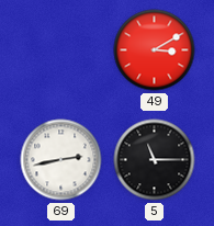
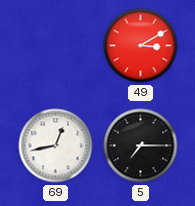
69: 2:43 -> 12:43 (56, 146)
5: 11:15 -> 7:15 (141, 146)
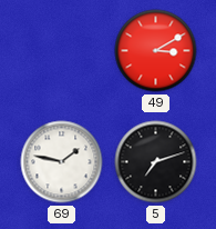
69: 12:43 -> 1:47 (62, 162)
5: 7:15 -> 7:12 (156, 162)
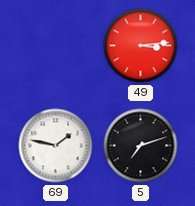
49: 3:10 -> 3:14 (141, 46)
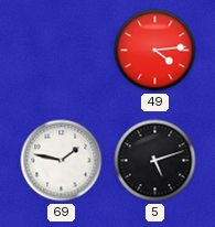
49: 3:14 -> 4:14 (155, 51)
5: 7:12 -> 5:12 (155, 161)
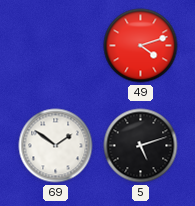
49: 4:14 -> 4:12 (141, 46)
69: 1:47 -> 1:51 (56, 146)
